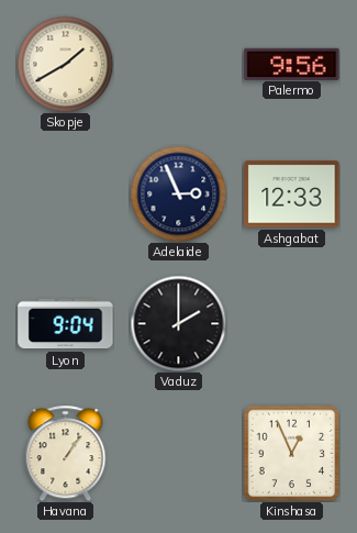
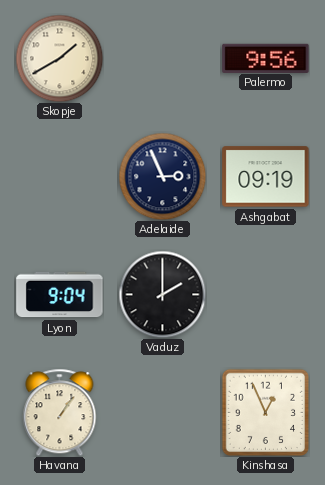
Ashgabat: 12:33 -> 09:19 (266, 177)
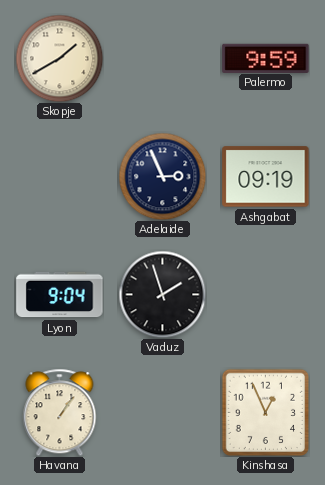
Palermo: 9:56 -> 9:59 (266, 58)
Vaduz: 2:00 -> 1:57 (162, 294)
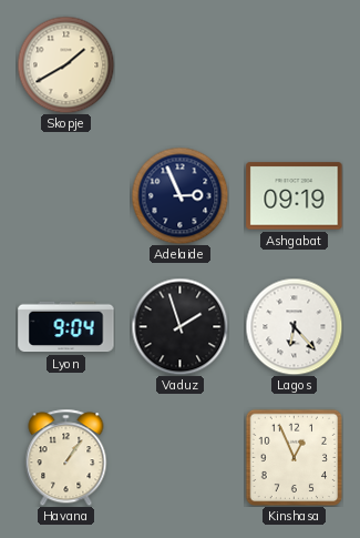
Palermo: 9:59 -> none (266, 58)
Lagos: none -> 6:23 (294, 326)
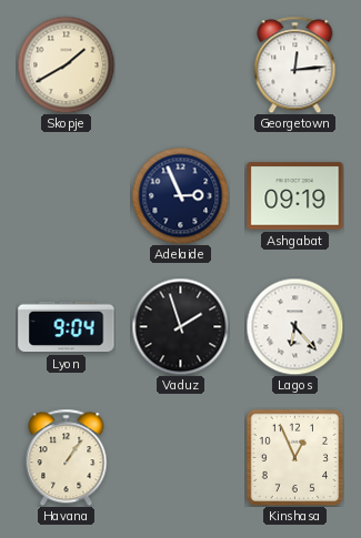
Georgetown: none -> 12:14 (295, 64)
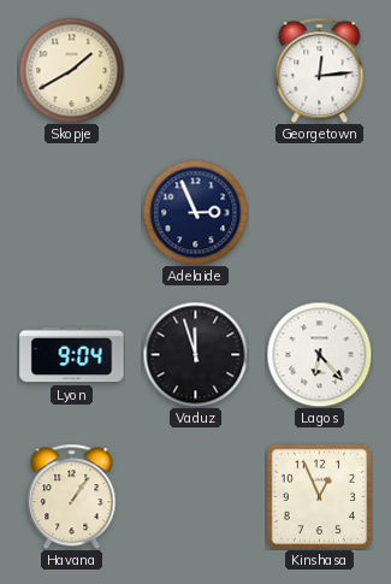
Ashgabat: 09:19 -> none (295, 196)
Vaduz: 1:57 -> 11:57 (195, 354)
